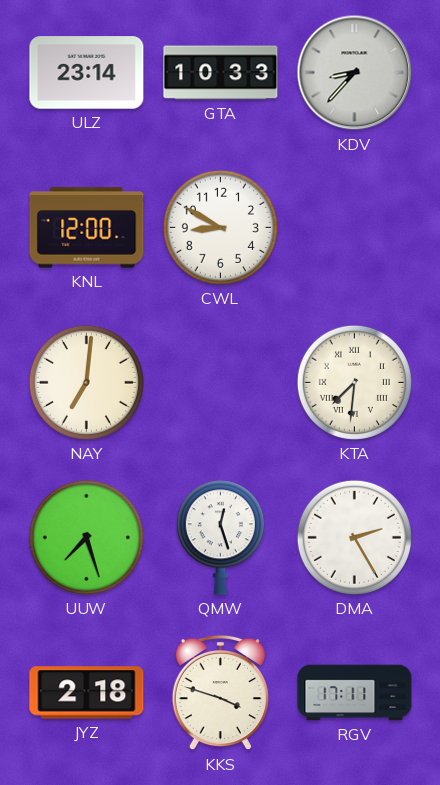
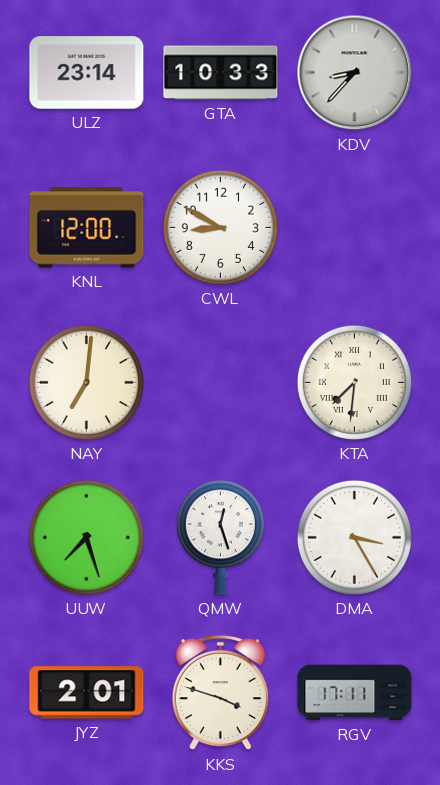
DMA: 2:25 -> 3:25 (354, 537)
JYZ: 2:18 -> 2:01 (87, 693)
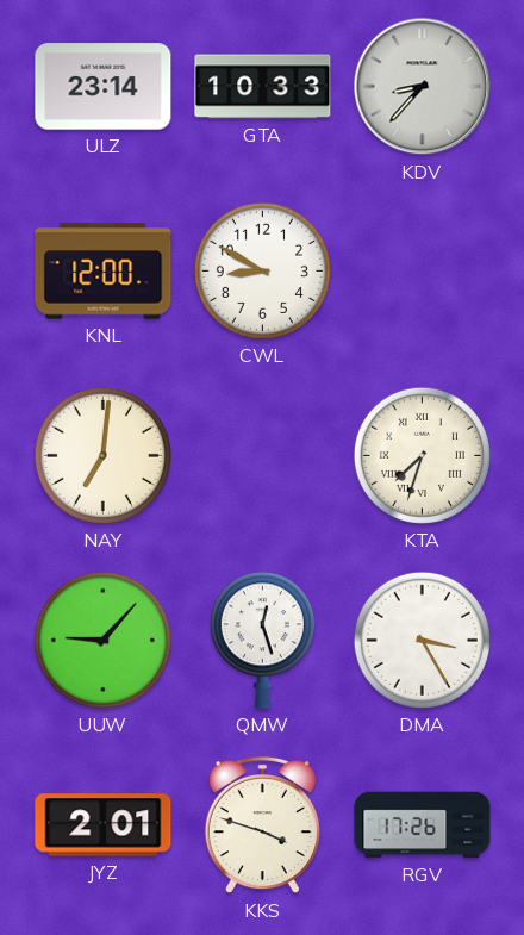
KTA: 7:31 -> 7:33 (422, 455)
UUW: 7:27 -> 9:07 (102, 640)
RGV: 17:11 -> 17:26 (423, 825)
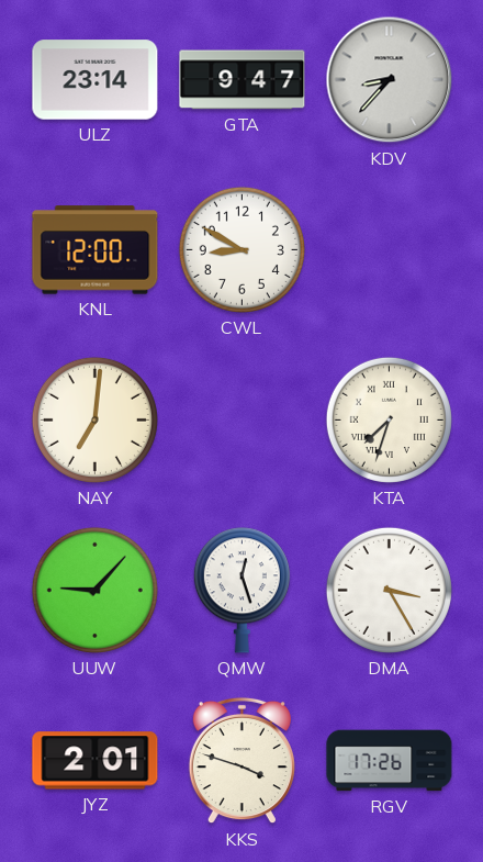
GTA: 10:33 -> 9:47 (243, 80)
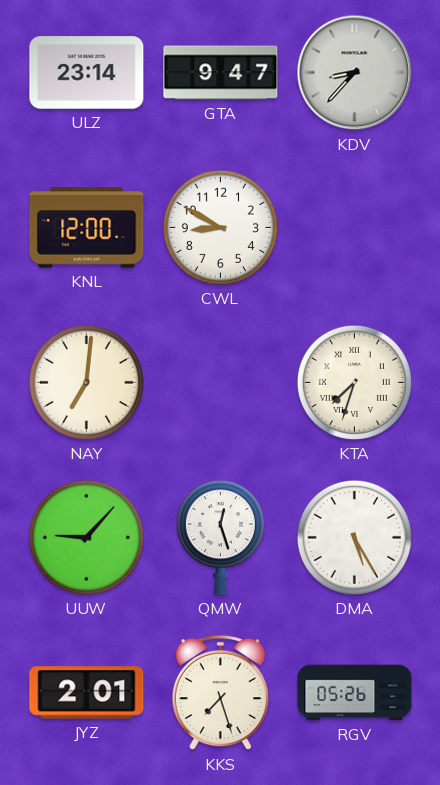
DMA: 3:25 -> 5:25 (354, 537)
KKS: 3:48 -> 7:27 (220, 693)
RGV: 17:26 -> 05:26 (355, 693)
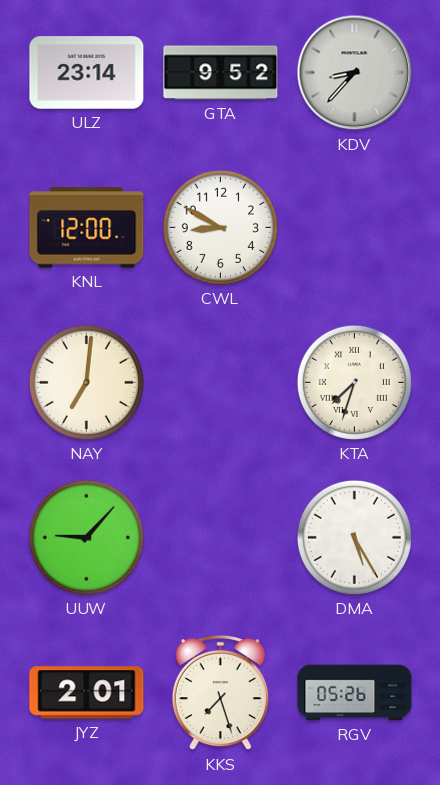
GTA: 9:47 -> 9:52 (221, 73)
QMW: 12:27 -> none (220, 538)
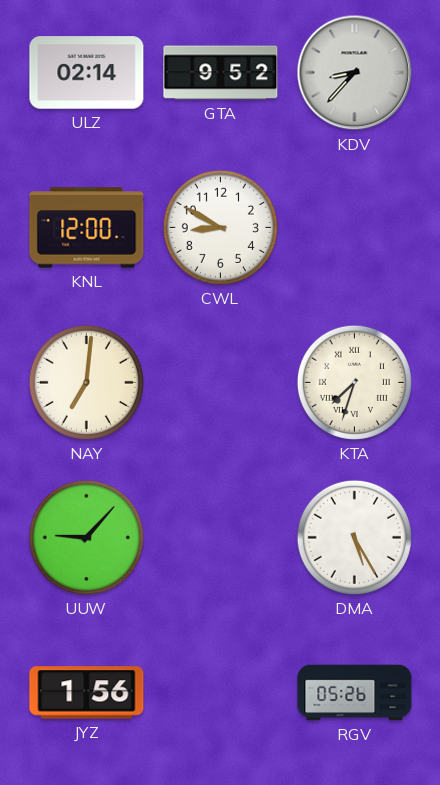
ULZ: 23:14 -> 02:14 (87, 73)
JYZ: 2:01 -> 1:56 (87, 693)
KKS: 7:27 -> none (220, 693)
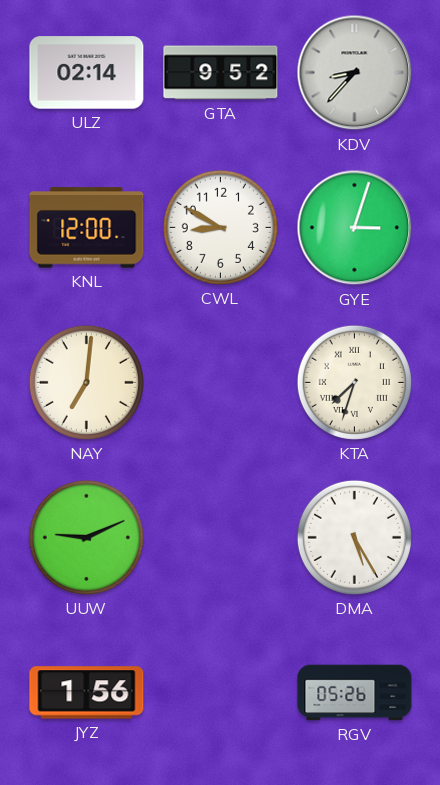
GYE: none -> 3:03 (355, 228)
UUW: 9:07 -> 9:11 (86, 537)
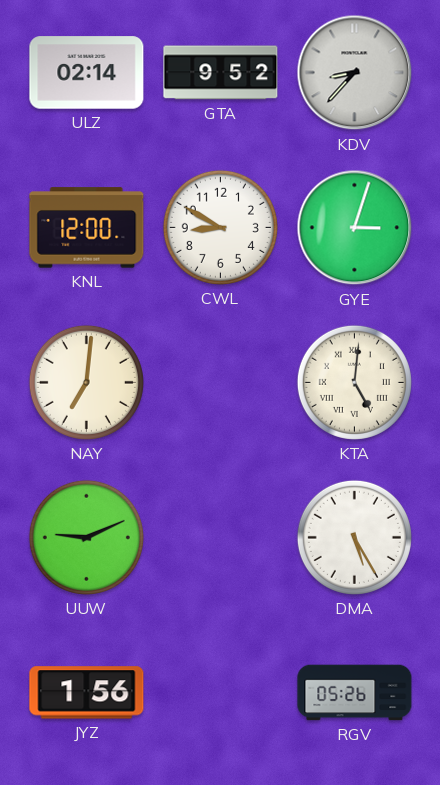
KTA: 7:33 -> 5:01 (354, 382)
